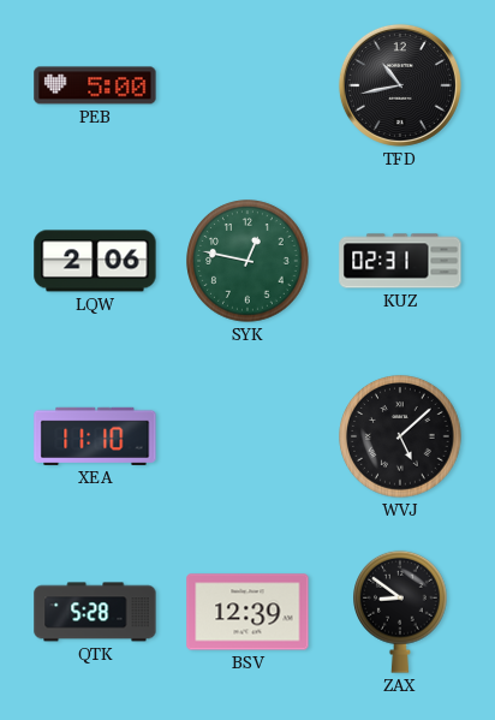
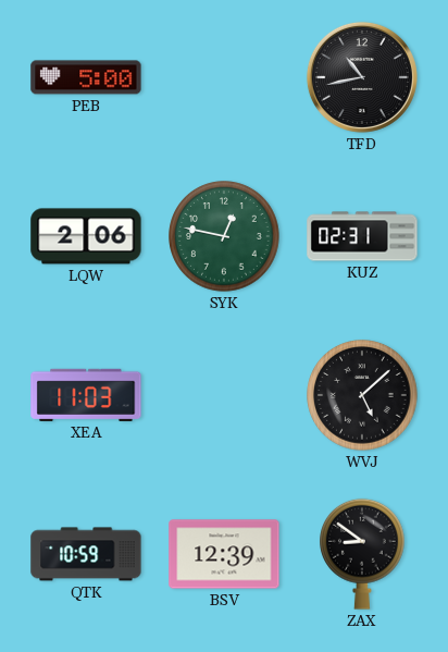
XEA: 11:10 -> 11:03 (86, 395)
QTK: 5:28 -> 10:59 (86, 554)
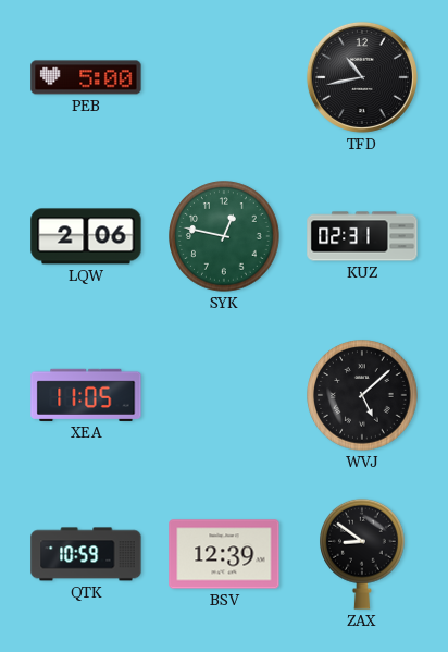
XEA: 11:03 -> 11:05 (86, 395)
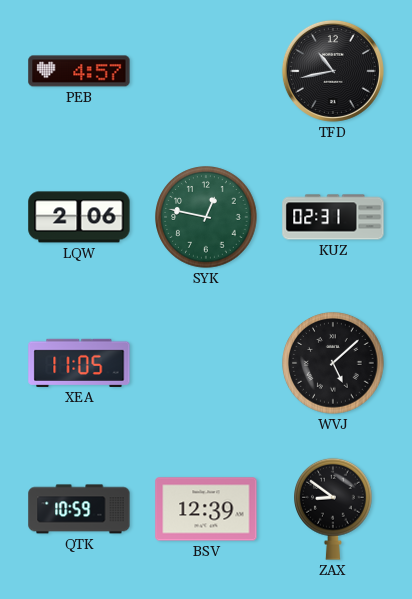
PEB: 5:00 -> 4:57 (79, 71)
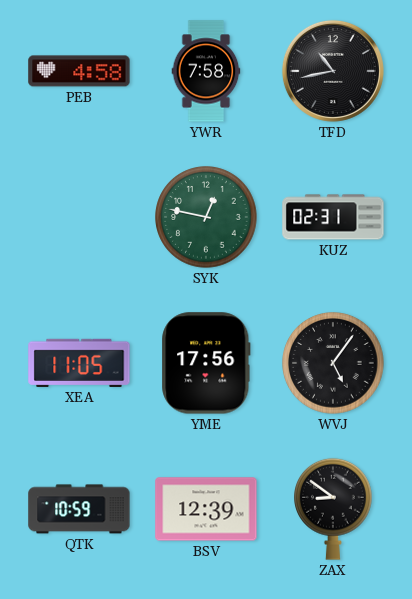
PEB: 4:57 -> 4:58 (79, 71)
YWR: none -> 7:58 (206, 71)
LQW: 2:06 -> none (79, 217)
YME: none -> 17:56 (206, 363)
WVJ: 5:08 -> 5:06 (333, 363)
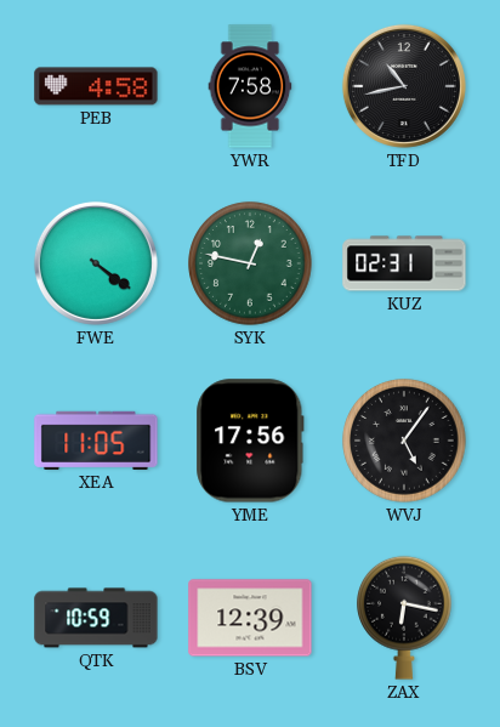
FWE: none -> 4:21 (96, 263)
ZAX: 8:51 -> 6:17 (405, 618)
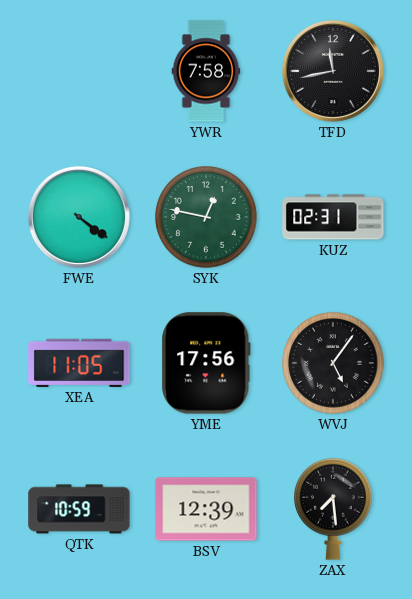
PEB: 4:58 -> none (96, 86)
TFD: 10:43 -> 11:43 (333, 71)
ZAX: 6:17 -> 7:29 (334, 509)
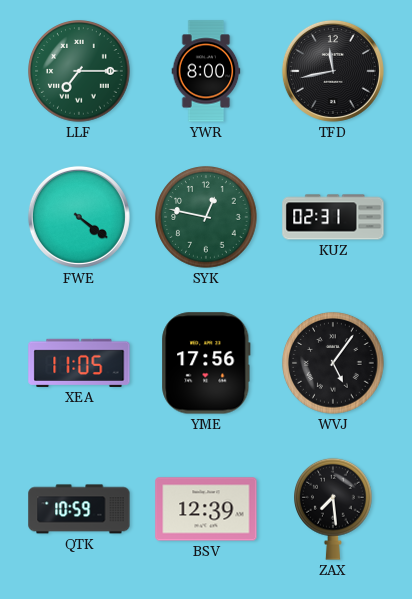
LLF: none -> 7:15 (79, 71)
YWR: 7:58 -> 8:00 (206, 71)
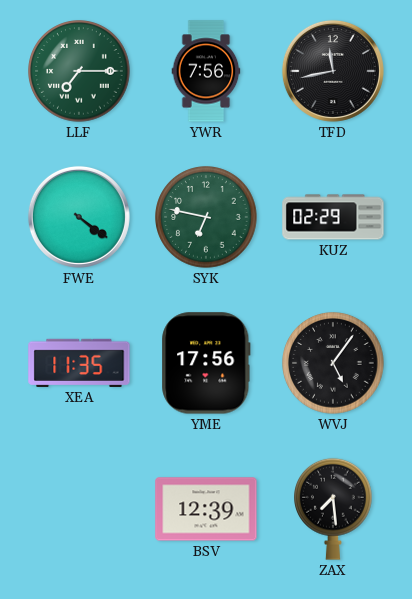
YWR: 8:00 -> 7:56 (206, 71)
SYK: 12:47 -> 6:47 (206, 217)
KUZ: 02:31 -> 02:29 (333, 217)
XEA: 11:05 -> 11:35 (79, 363)
QTK: 10:59 -> none (79, 509)
